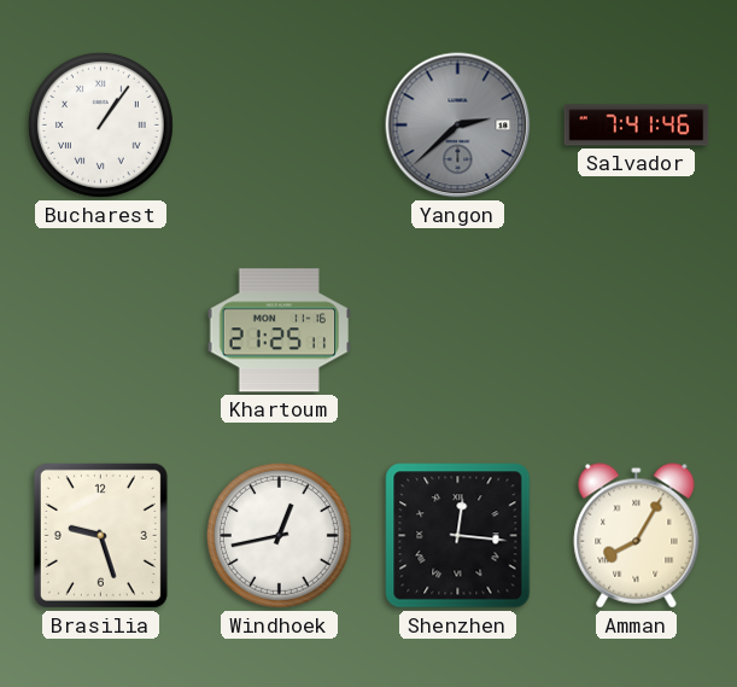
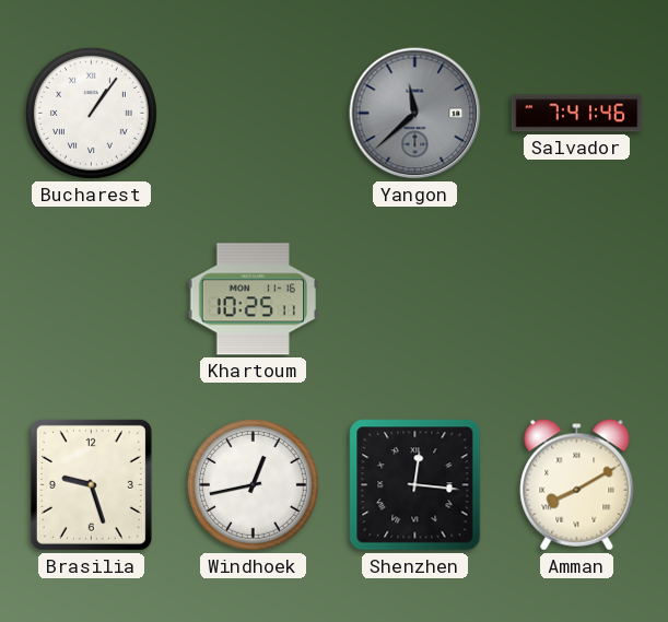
Yangon: 2:38 -> 11:38 (415, 114)
Khartoum: 21:25 -> 10:25 (254, 300)
Amman: 8:05 -> 8:10 (577, 485)
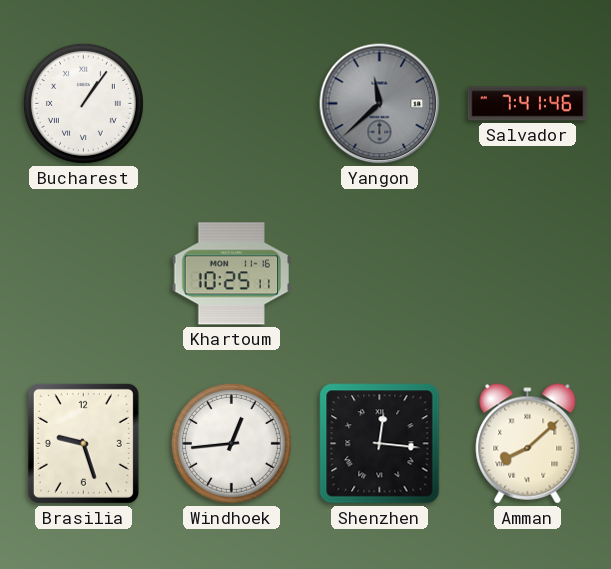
Windhoek: 12:43 -> 12:44 (231, 443)
Amman: 8:10 -> 8:08 (528, 444)
